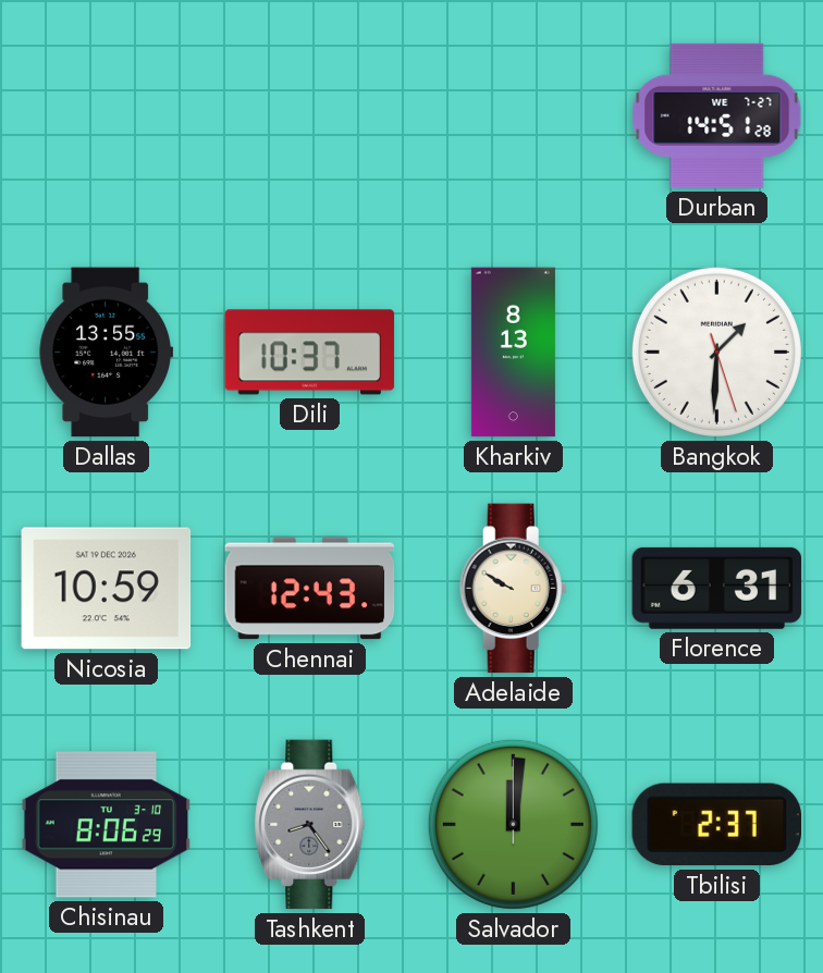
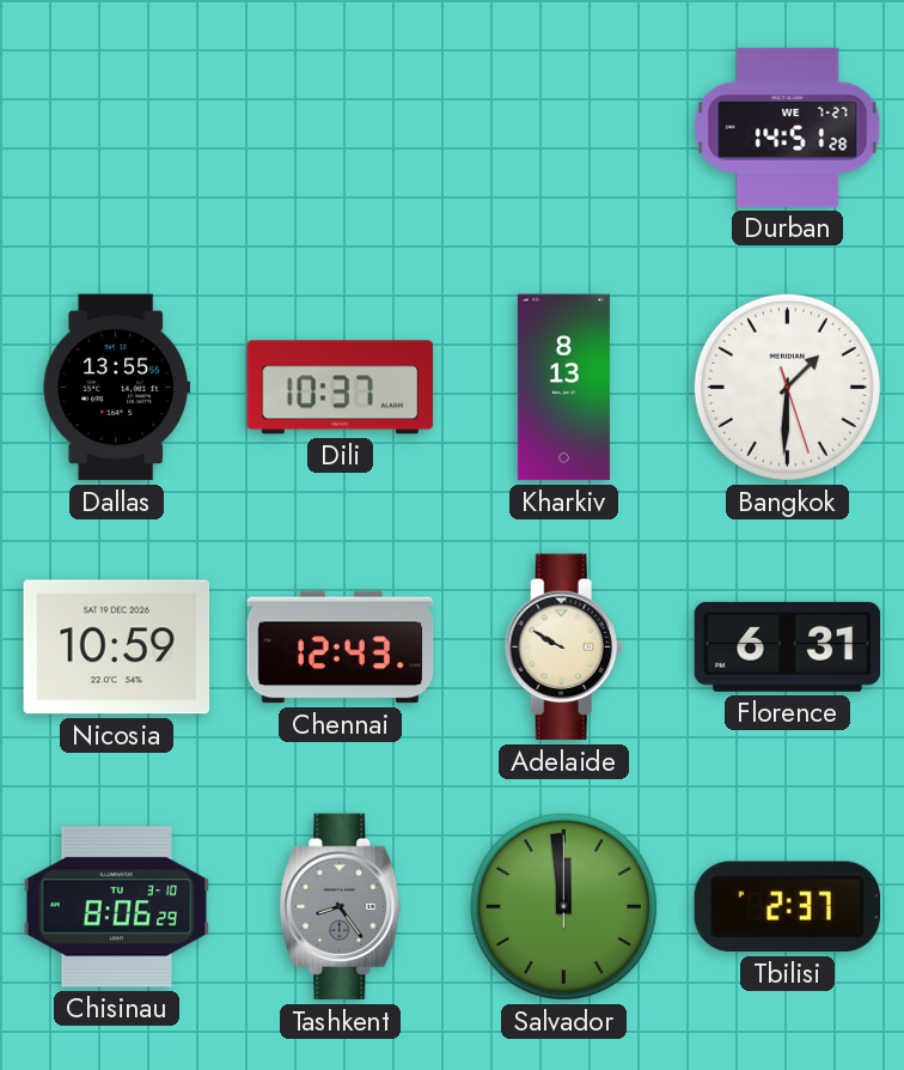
Salvador: 12:01 -> 11:59 (563, 906)
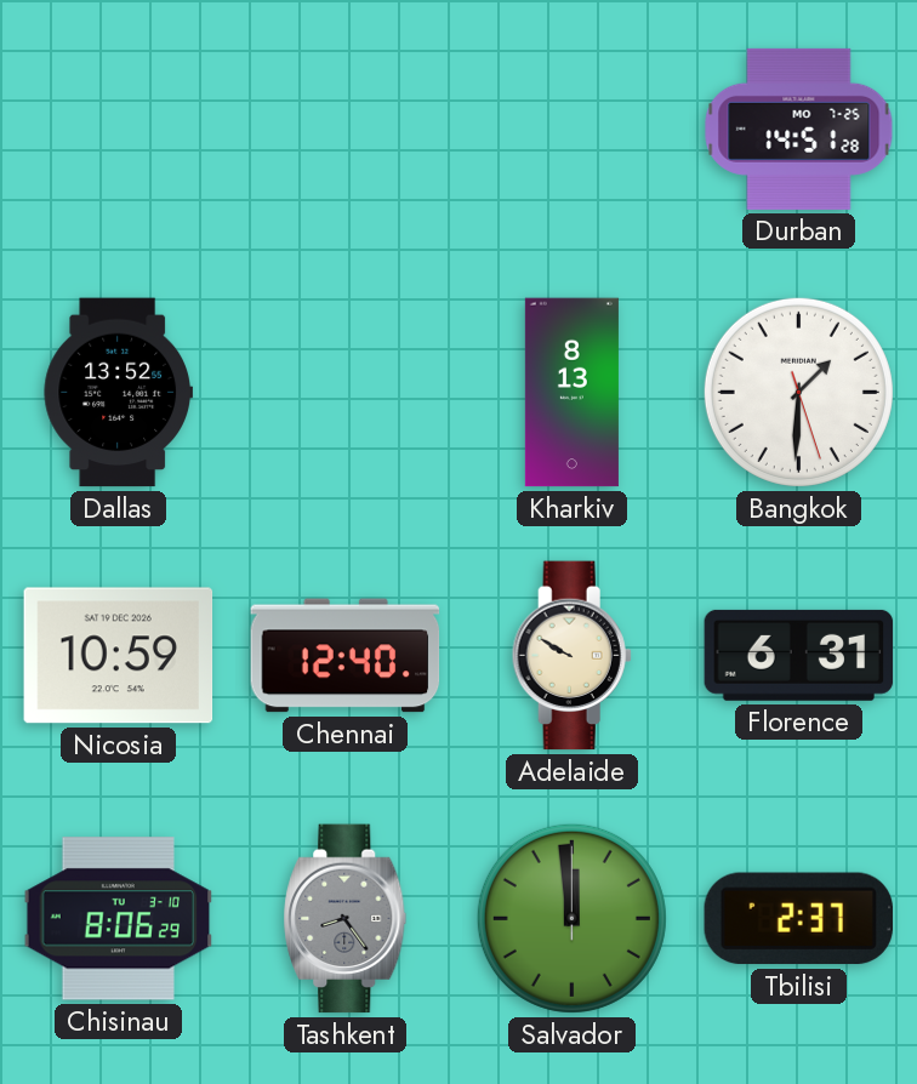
Durban date: WE 7-27 -> MO 7-25 (799, 129)
Dallas: 13:55 -> 13:52 (118, 393)
Dili: 10:37 -> none (341, 388)
Chennai: 12:43 -> 12:40 (346, 656)
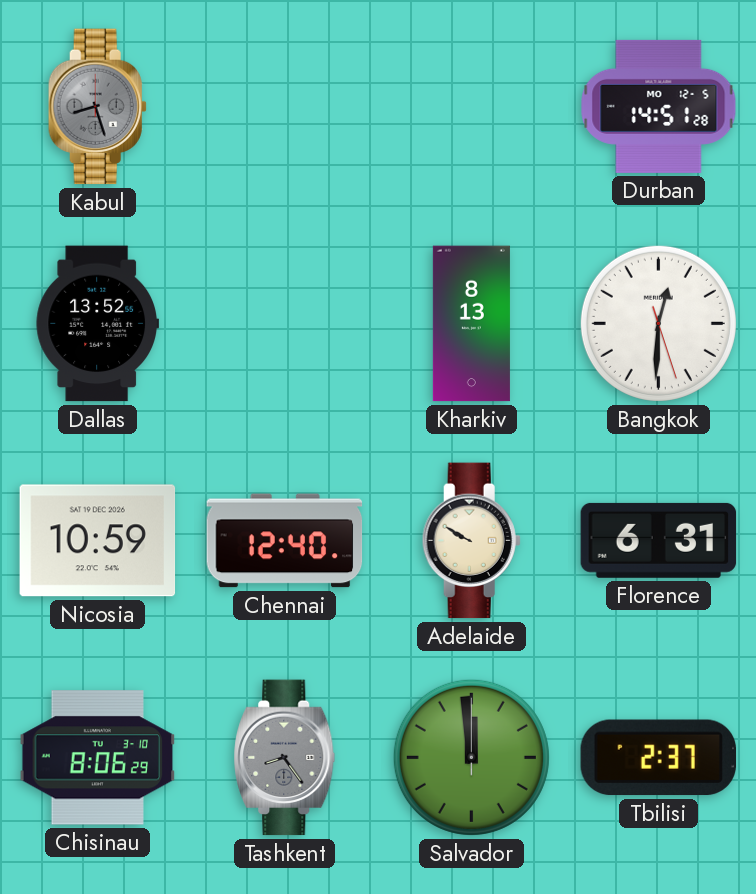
Kabul: none -> 8:27 (97, 107)
Durban date: MO 7-25 -> MO 12-5 (659, 106)
Bangkok: 1:30 -> 12:30 (658, 323)
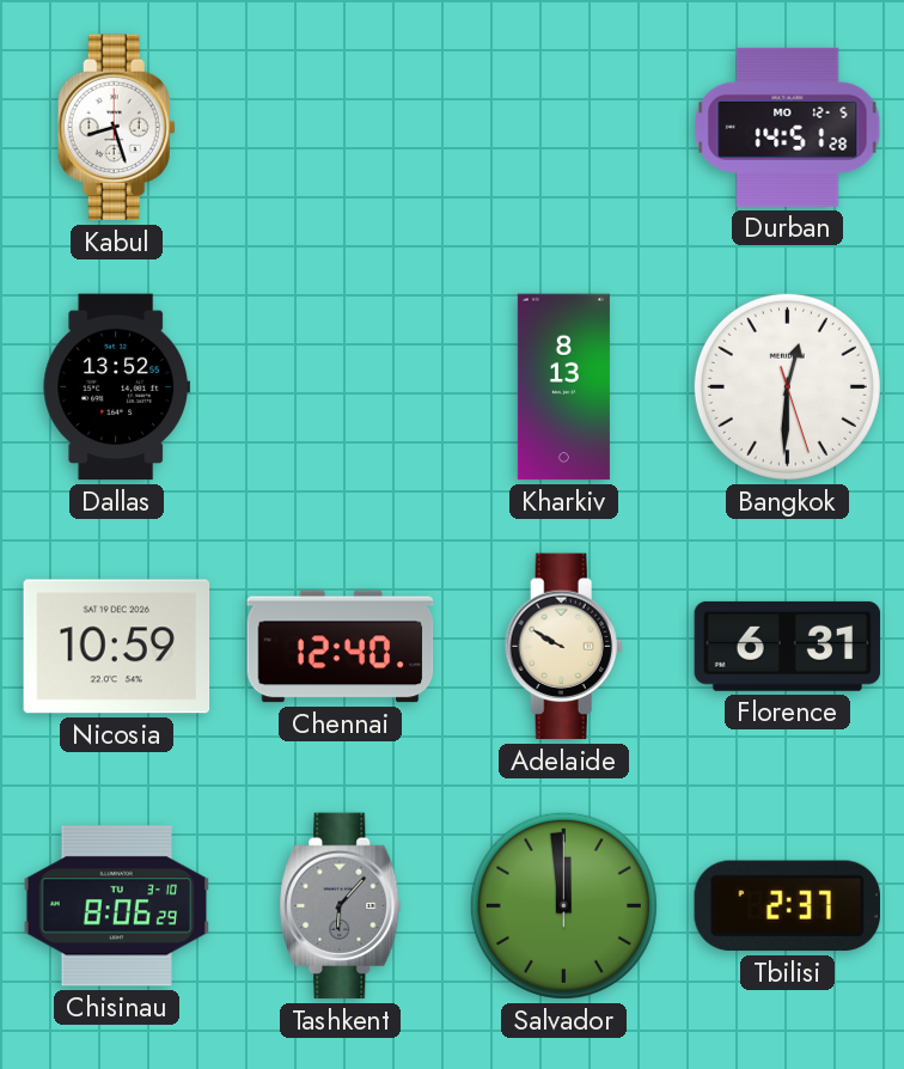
Kabul dial: grey -> white (116, 128)
Tashkent: 8:24 -> 6:07 (341, 906)
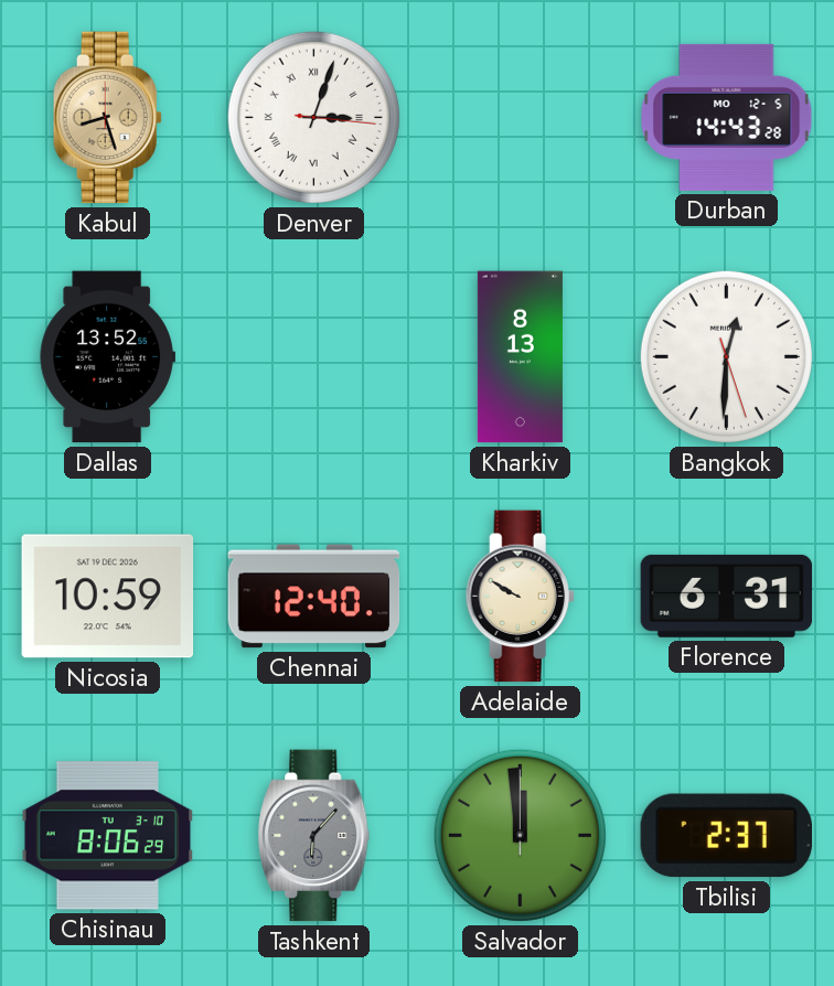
Kabul dial: white -> champagne (107, 118)
Denver: none -> 3:03 (313, 117)
Durban: 14:51 -> 14:43 (727, 117)
